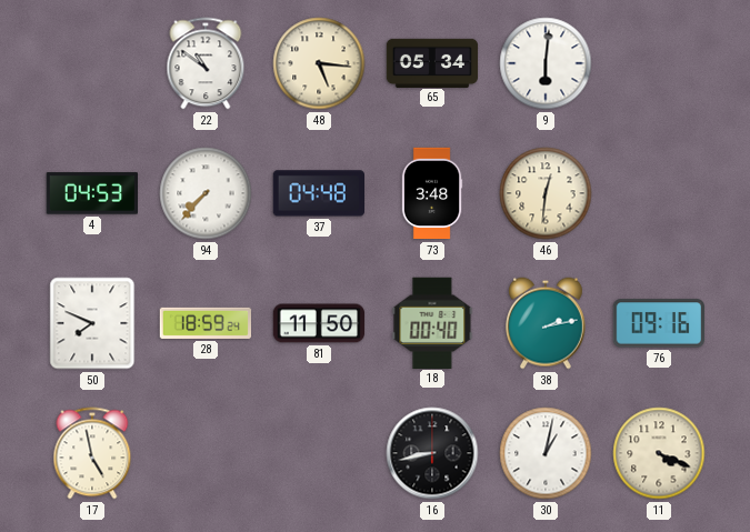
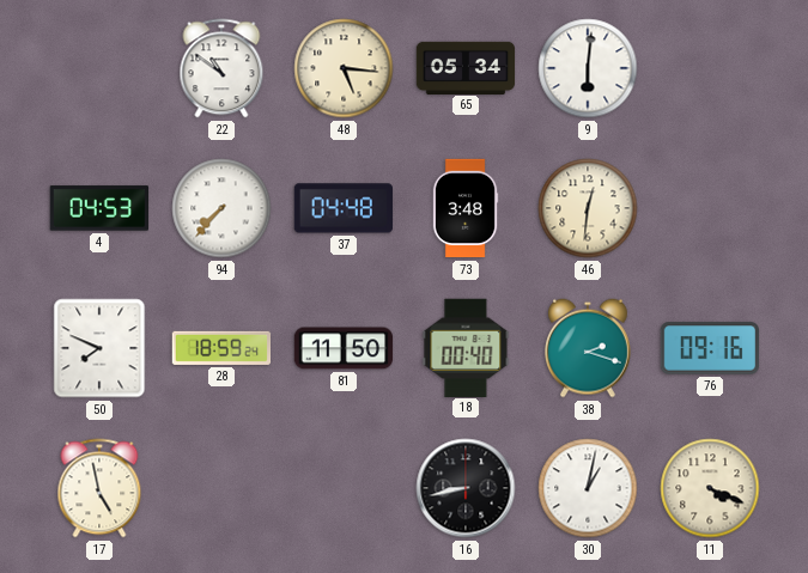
38: 2:13 -> 2:18 (589, 348)
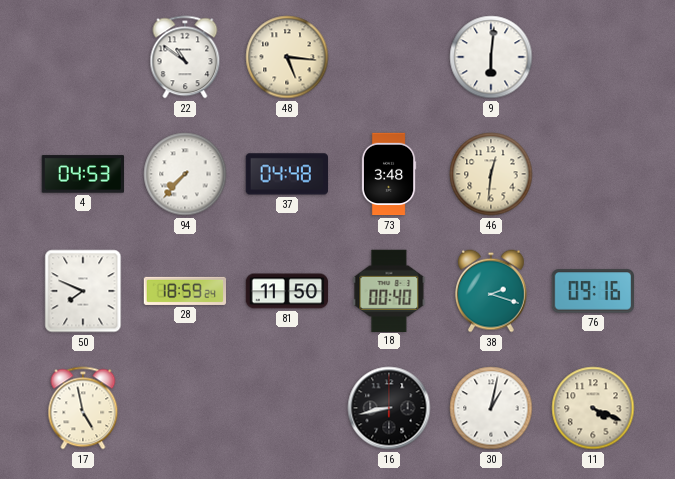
65: 05:34 -> none (466, 67)
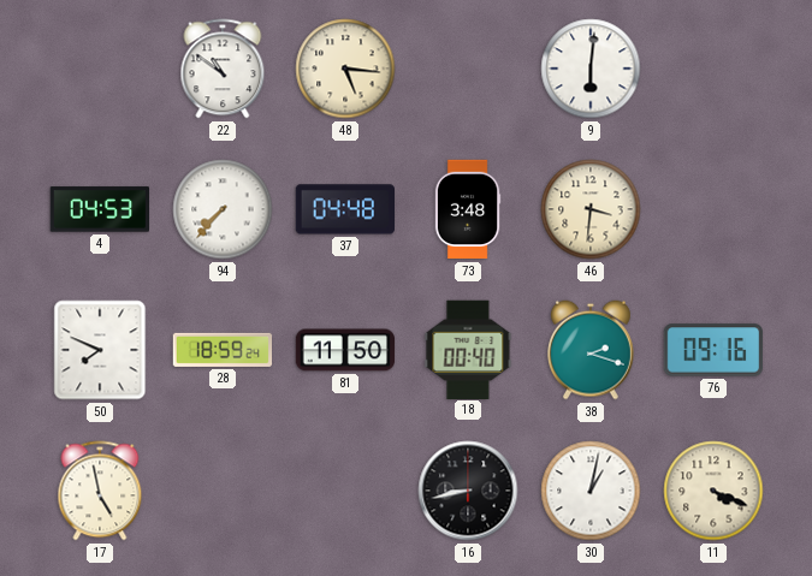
46: 12:31 -> 3:31 (591, 209)
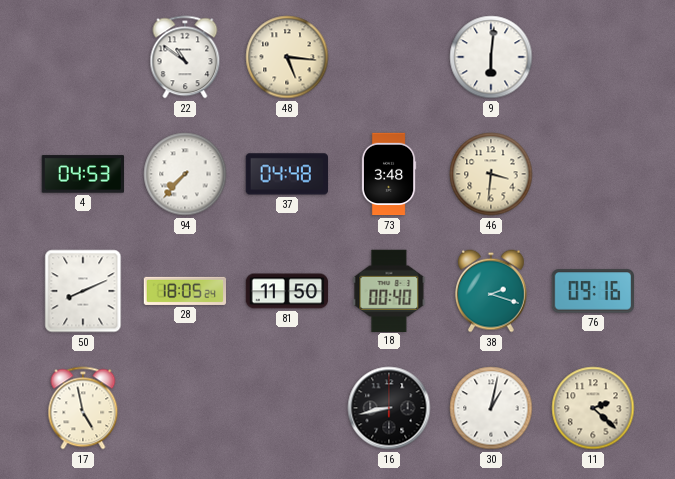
50: 7:49 -> 8:11 (83, 291)
28: 18:59 -> 18:05 (185, 291)
11: 4:19 -> 2:22 (593, 408)
